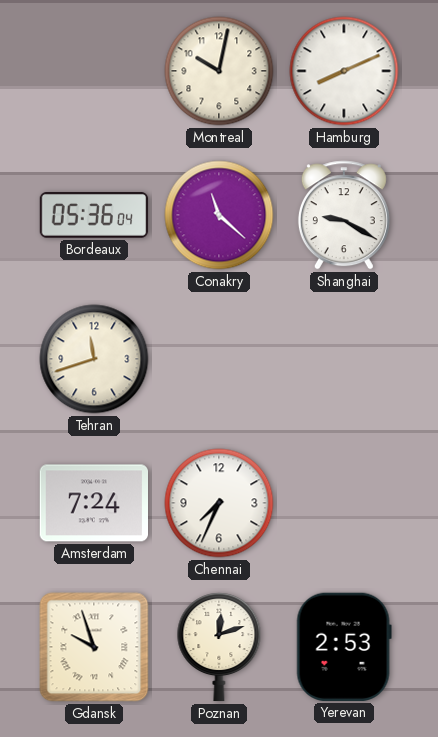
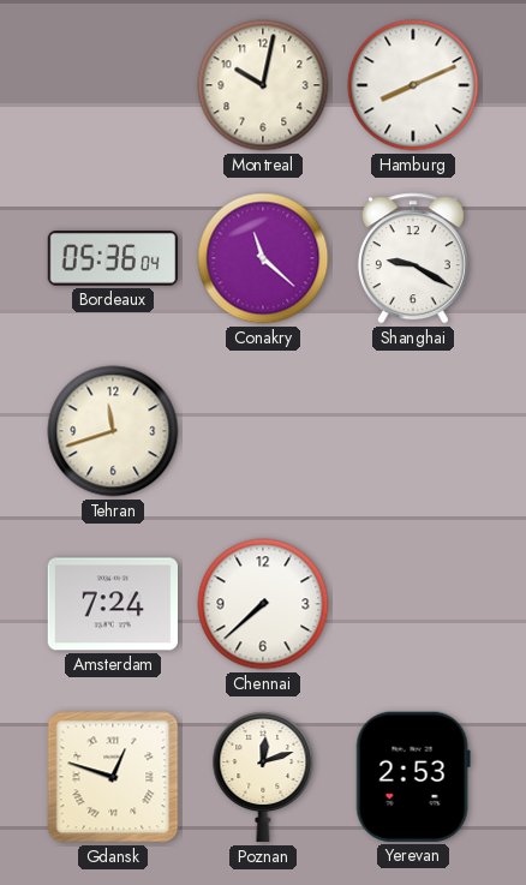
Chennai: 7:34 -> 7:38 (263, 604)
Gdansk: 9:57 -> 12:48 (113, 777)
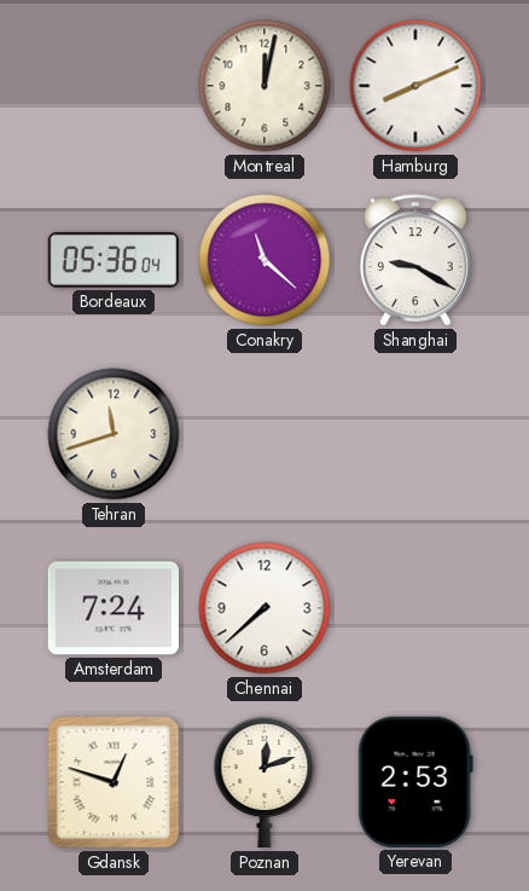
Montreal: 10:02 -> 12:02 (264, 86)
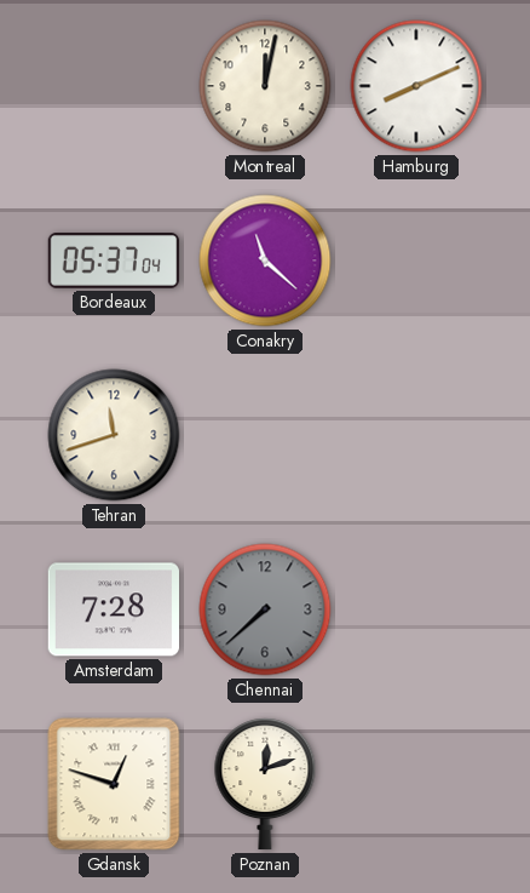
Bordeaux: 05:36 -> 05:37 (114, 261)
Shanghai: 9:20 -> none (415, 260)
Amsterdam: 7:24 -> 7:28 (113, 609)
Chennai dial: white -> grey (265, 609)
Yerevan: 2:53 -> none (415, 782)
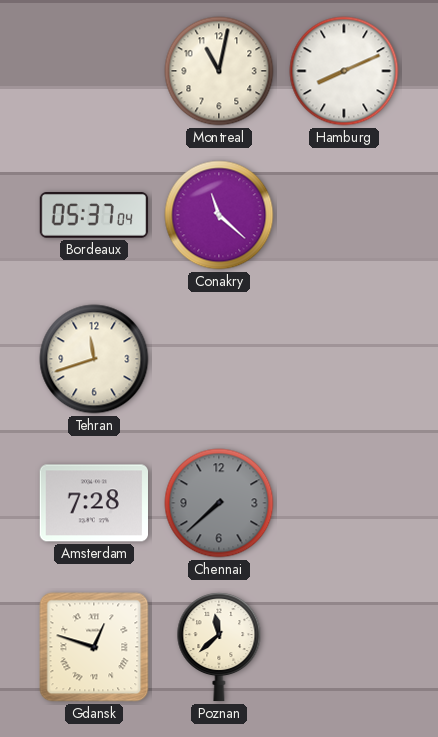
Montreal: 12:02 -> 11:02 (219, 71)
Poznan: 12:12 -> 11:38 (219, 647)
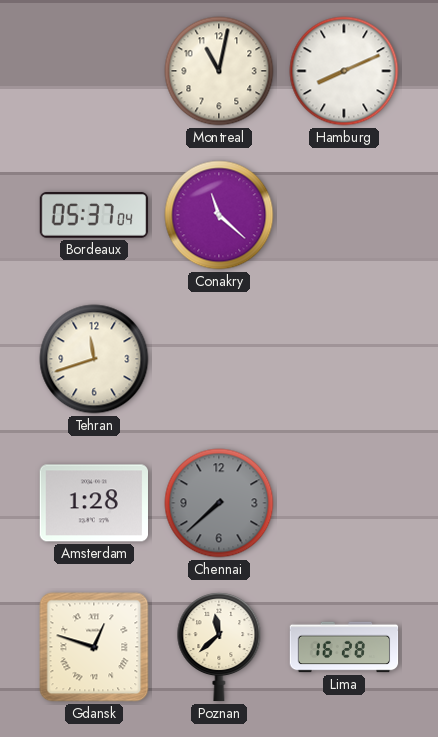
Amsterdam: 7:28 -> 1:28 (93, 503)
Lima: none -> 16:28 (344, 647)
